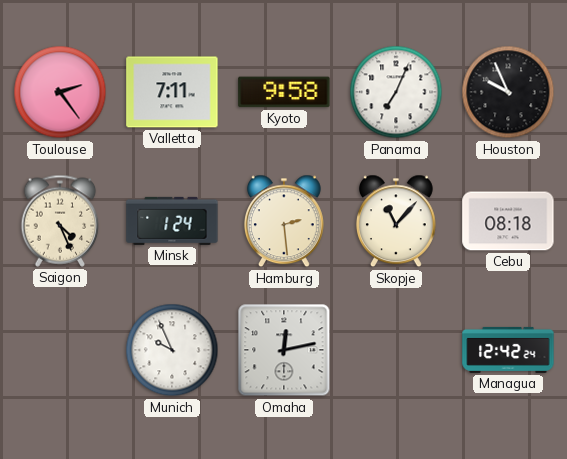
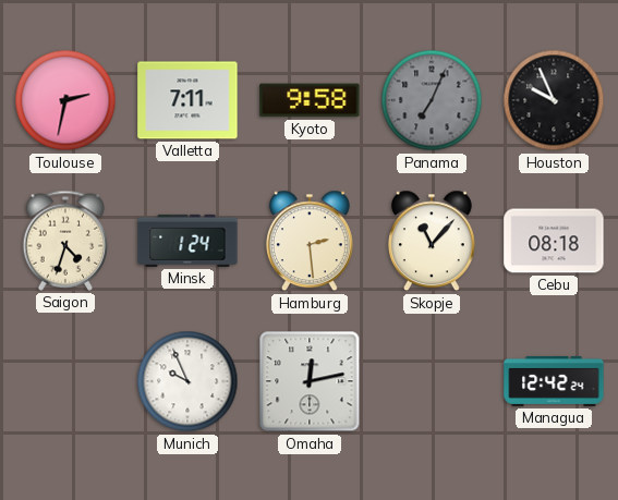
Toulouse: 2:24 -> 2:32 (65, 100)
Panama dial: white -> grey (432, 100)
Saigon: 4:26 -> 4:33 (65, 241)
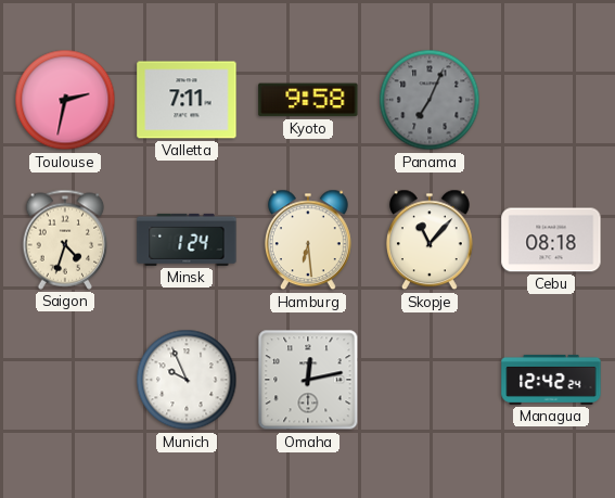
Houston: 9:56 -> none (554, 100)
Hamburg: 2:29 -> 6:29 (308, 240)
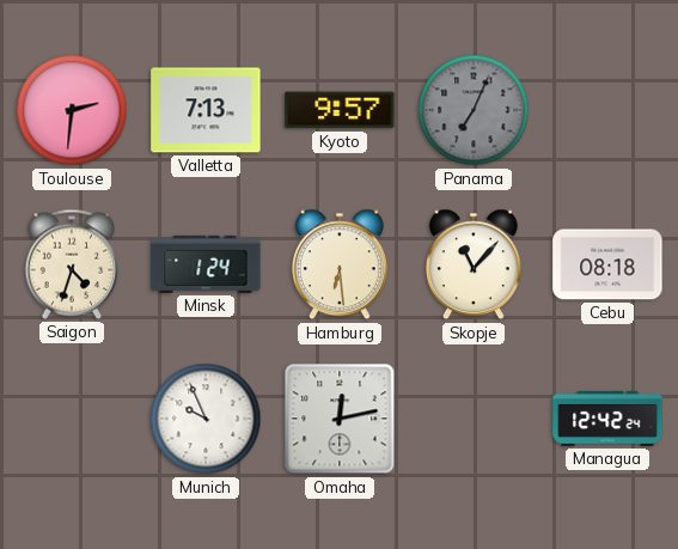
Toulouse: 2:32 -> 2:31 (72, 110)
Valletta: 7:11 -> 7:13 (206, 110)
Kyoto: 9:58 -> 9:57 (340, 110)
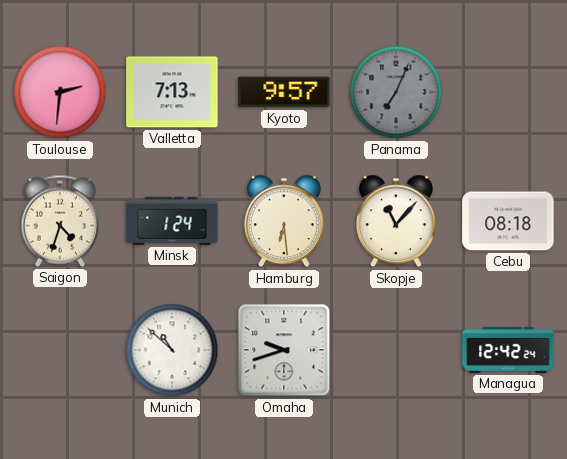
Munich: 9:56 -> 10:52 (172, 350)
Omaha: 12:13 -> 9:42 (284, 350)
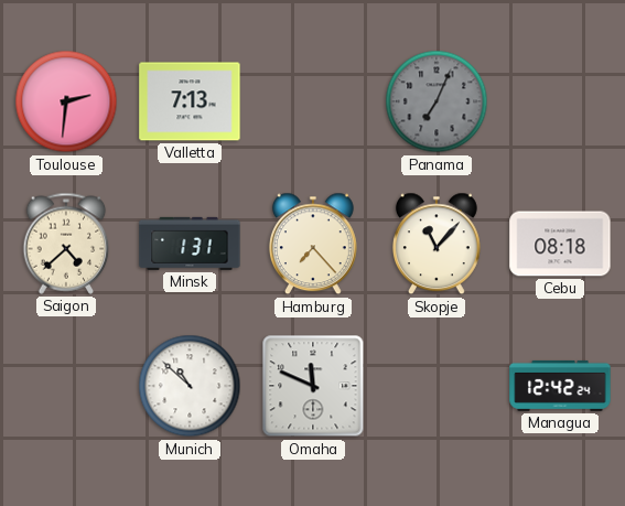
Kyoto: 9:57 -> none (284, 92)
Saigon: 4:33 -> 4:38 (66, 244)
Minsk: 1:24 -> 1:31 (190, 244)
Hamburg: 6:29 -> 7:23 (313, 244)
Omaha: 9:42 -> 11:49 (313, 386)
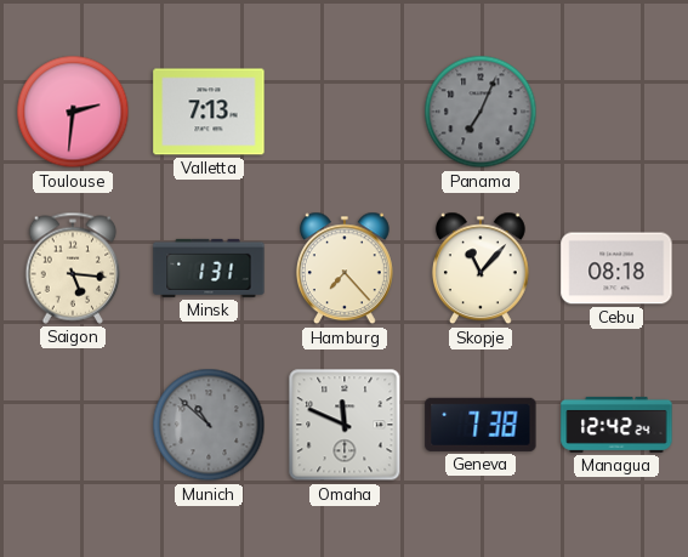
Saigon: 4:38 -> 5:16 (73, 268)
Munich dial: white -> grey (209, 425)
Geneva: none -> 7:38 (481, 425)
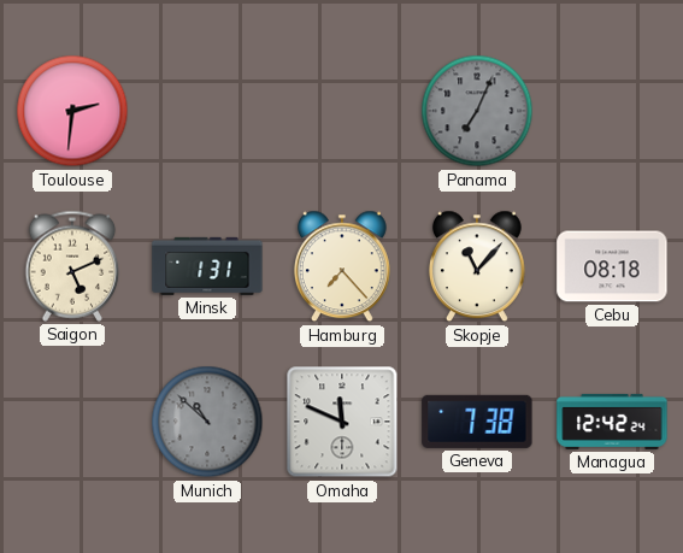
Valletta: 7:13 -> none (209, 112)
Saigon: 5:16 -> 5:11 (72, 266)
